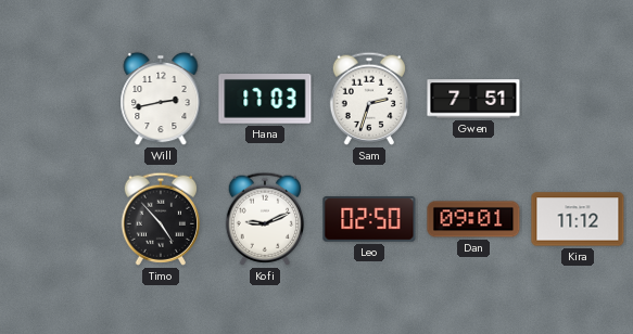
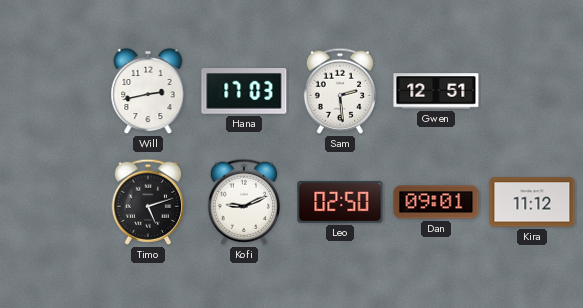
Sam: 2:33 -> 2:29 (339, 91)
Gwen: 7:51 -> 12:51 (436, 91)
Timo: 4:53 -> 5:12 (147, 202)
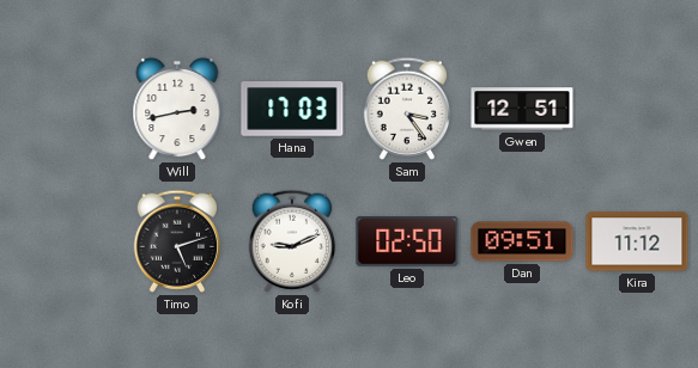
Sam: 2:29 -> 3:24 (406, 109)
Dan: 09:01 -> 09:51 (522, 241)
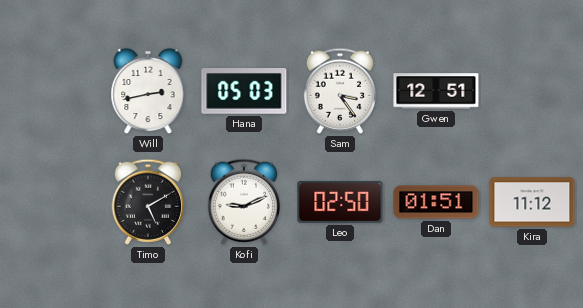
Hana: 17:03 -> 05:03 (244, 92)
Timo: 5:12 -> 5:10 (147, 202)
Dan: 09:51 -> 01:51 (436, 202)
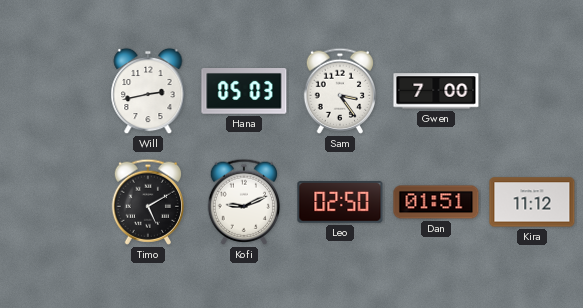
Gwen: 12:51 -> 7:00 (436, 91)
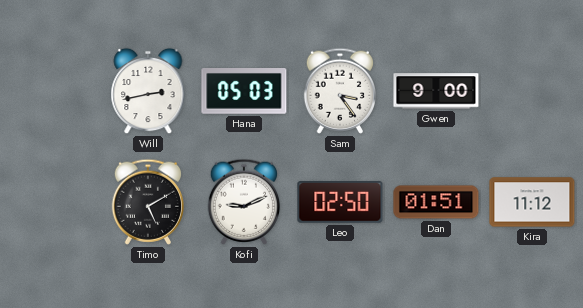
Gwen: 7:00 -> 9:00 (436, 91)
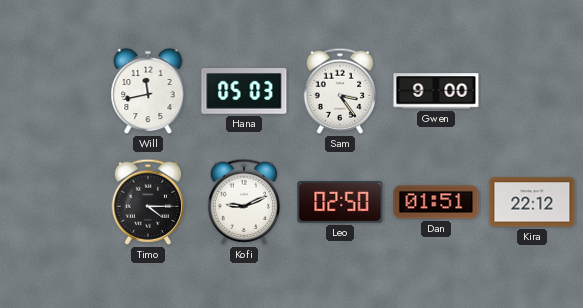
Will: 2:43 -> 11:43 (148, 91)
Timo: 5:10 -> 4:15 (147, 202)
Kira: 11:12 -> 22:12 (532, 202)
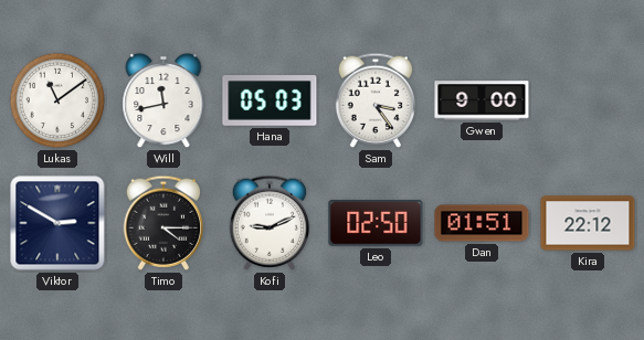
Lukas: none -> 11:09 (57, 100)
Viktor: none -> 2:50 (57, 223)
